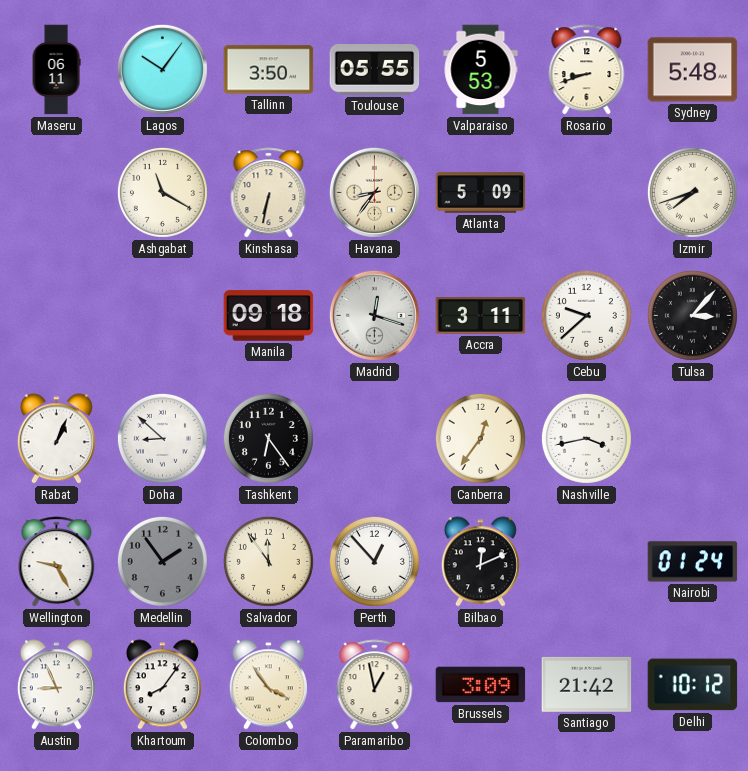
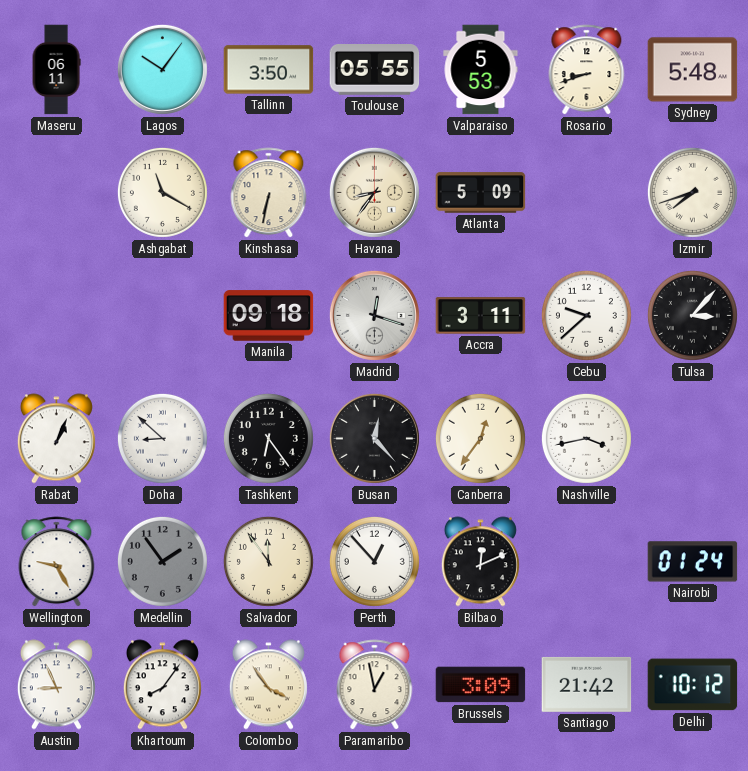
Busan: none -> 12:23 (374, 438)
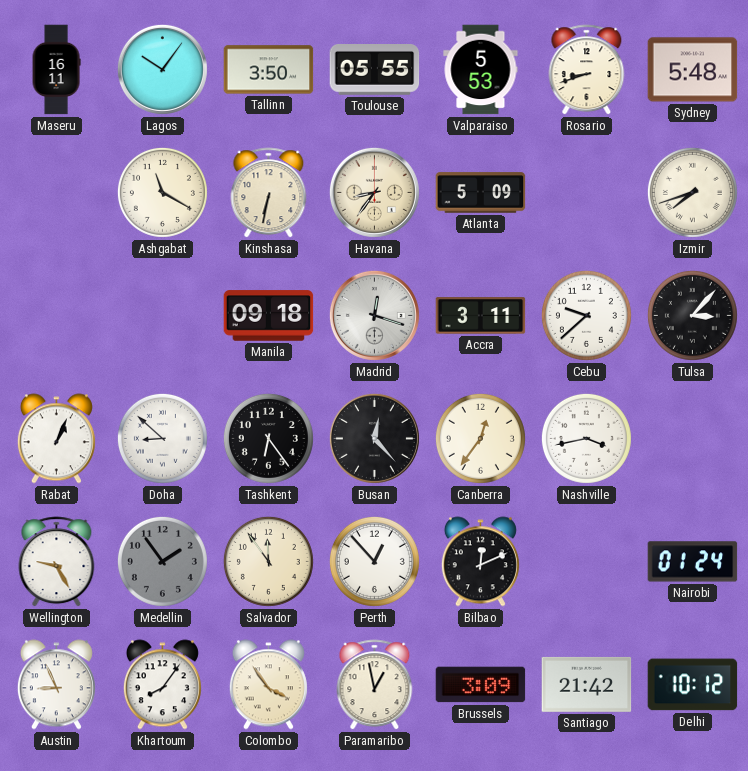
Maseru: 06:11 -> 16:11 (56, 70)
